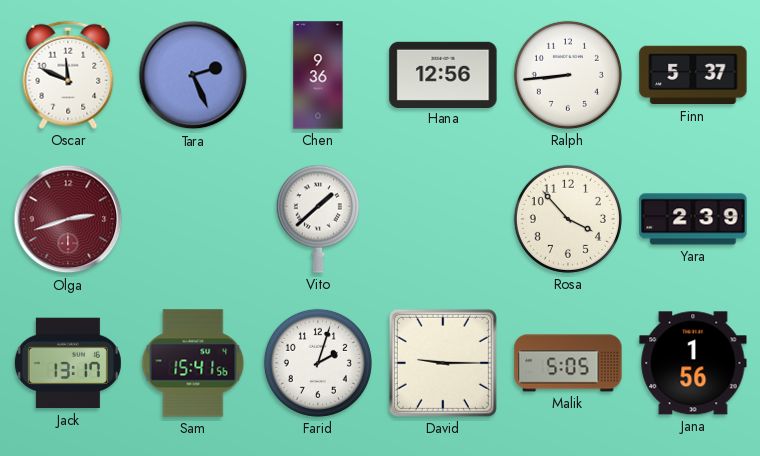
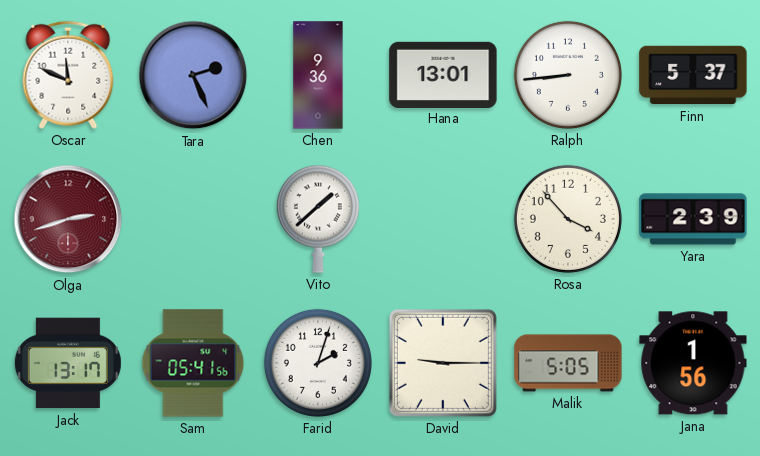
Hana: 12:56 -> 13:01 (443, 74)
Sam: 15:41 -> 05:41 (193, 363)
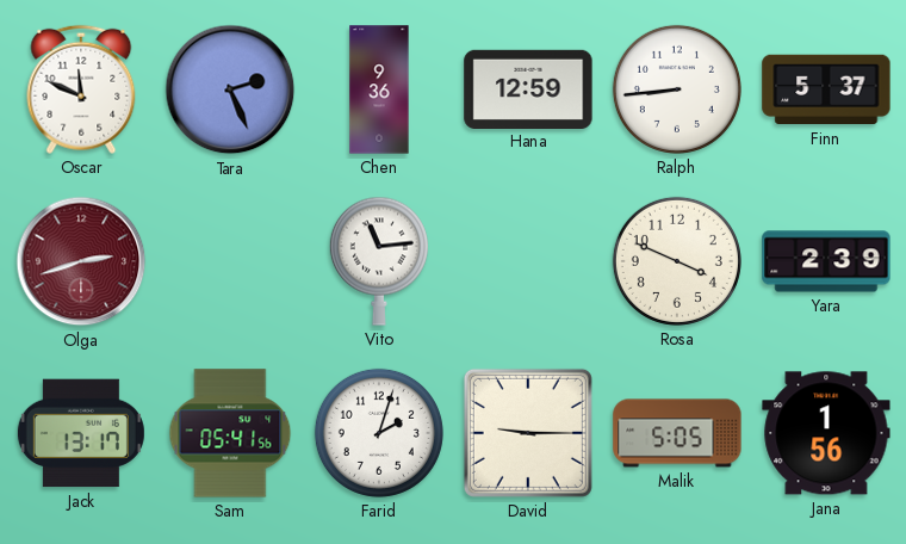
Hana: 13:01 -> 12:59 (528, 88)
Vito: 1:38 -> 11:14 (379, 261)
Rosa: 3:53 -> 3:49 (677, 261)
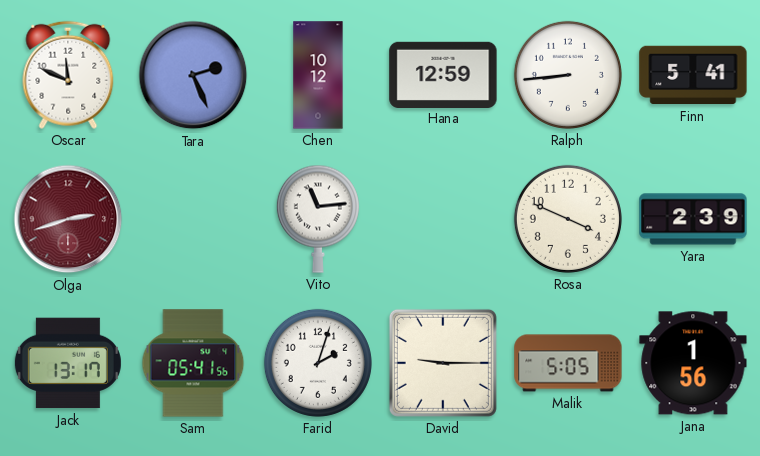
Chen: 9:36 -> 10:12 (318, 75)
Finn: 5:37 -> 5:41 (693, 75)
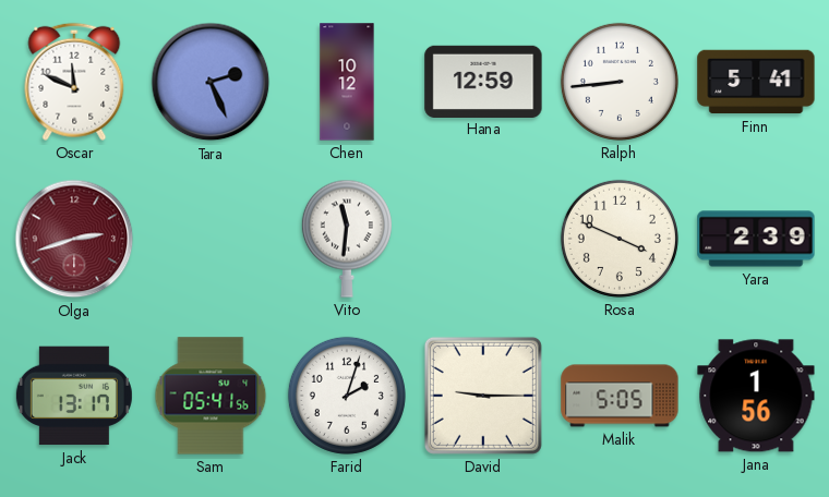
Vito: 11:14 -> 11:31 (347, 239)
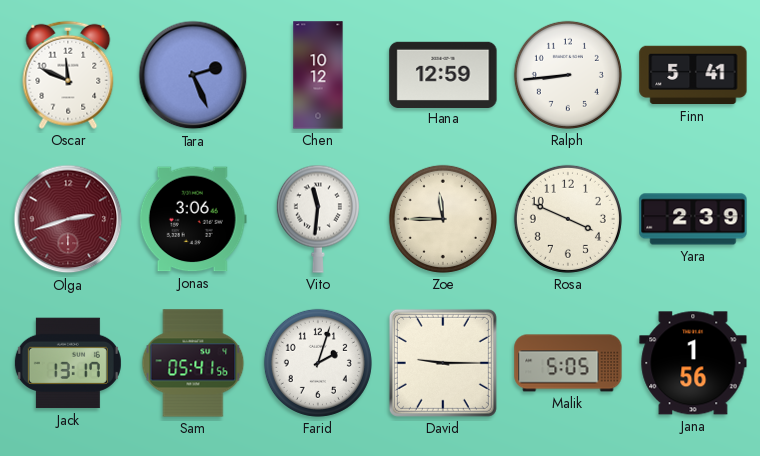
Jonas: none -> 3:06 (193, 219)
Zoe: none -> 11:45 (443, 219)
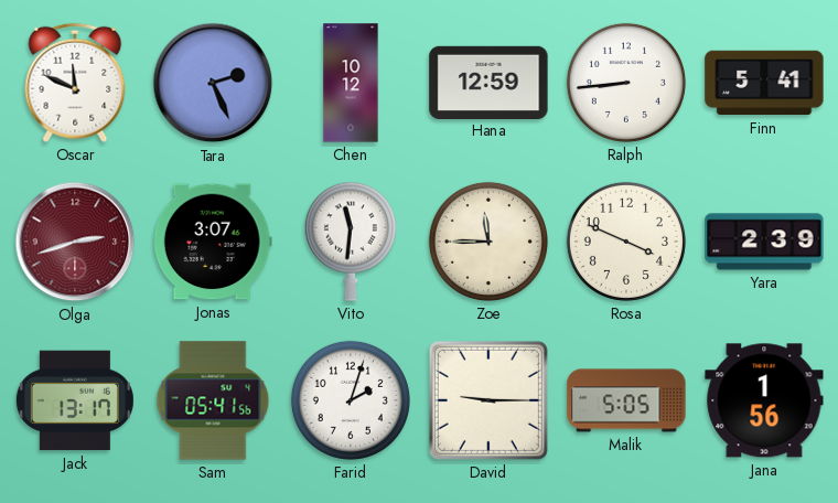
Jonas: 3:06 -> 3:07 (213, 242)
